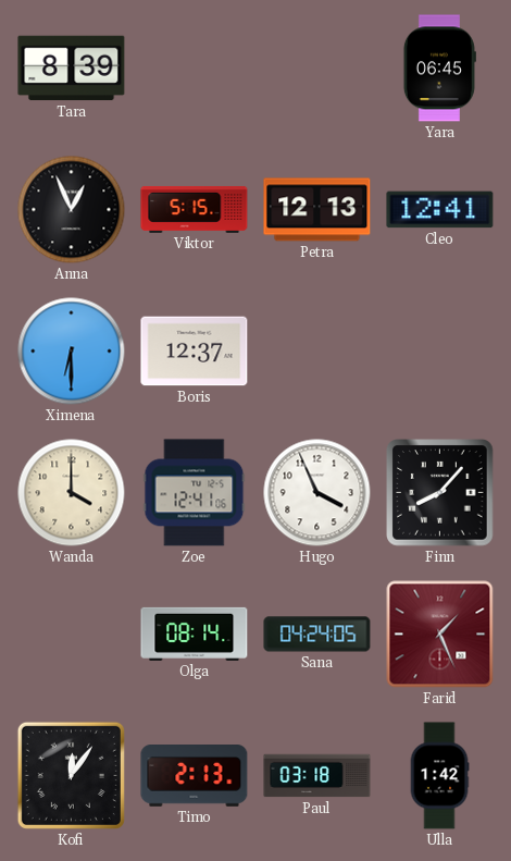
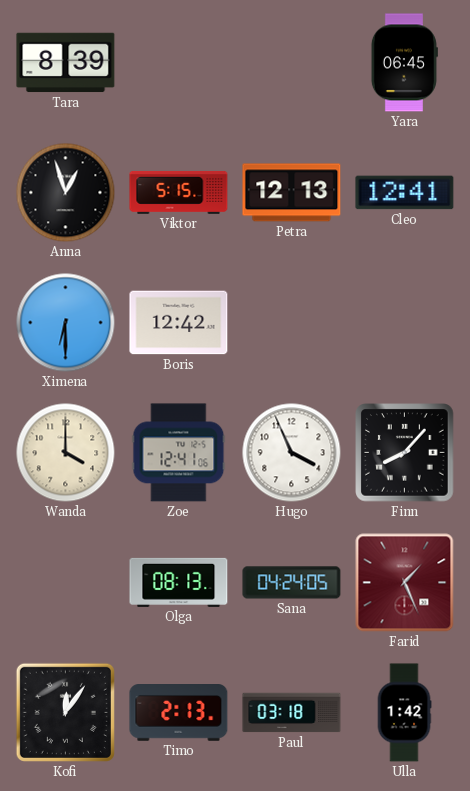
Anna: 12:56 -> 12:57 (66, 193)
Boris: 12:37 -> 12:42 (179, 323)
Olga: 08:14 -> 08:13 (179, 582)
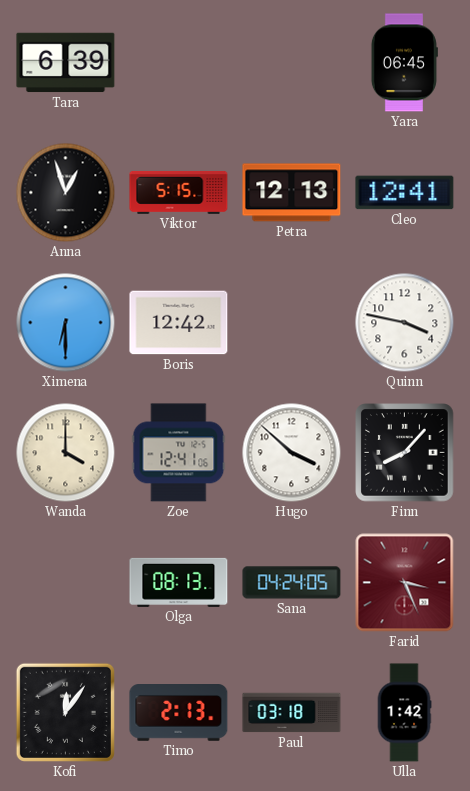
Tara: 8:39 -> 6:39 (66, 63)
Quinn: none -> 3:47 (405, 323)
Hugo: 3:56 -> 3:52 (292, 453)
Farid: 1:26 -> 3:26 (405, 583)
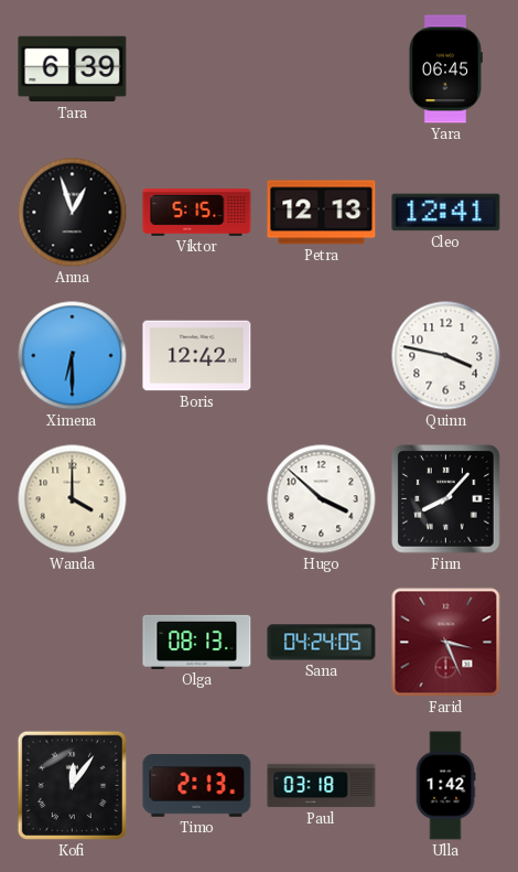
Zoe: 12:41 -> none (179, 453)
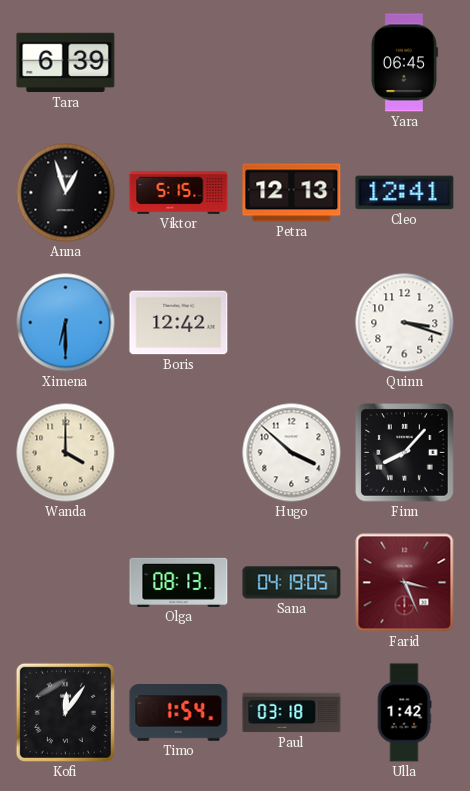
Quinn: 3:47 -> 3:18 (405, 323)
Sana: 04:24 -> 04:19 (292, 583)
Timo: 2:13 -> 1:54 (179, 713)
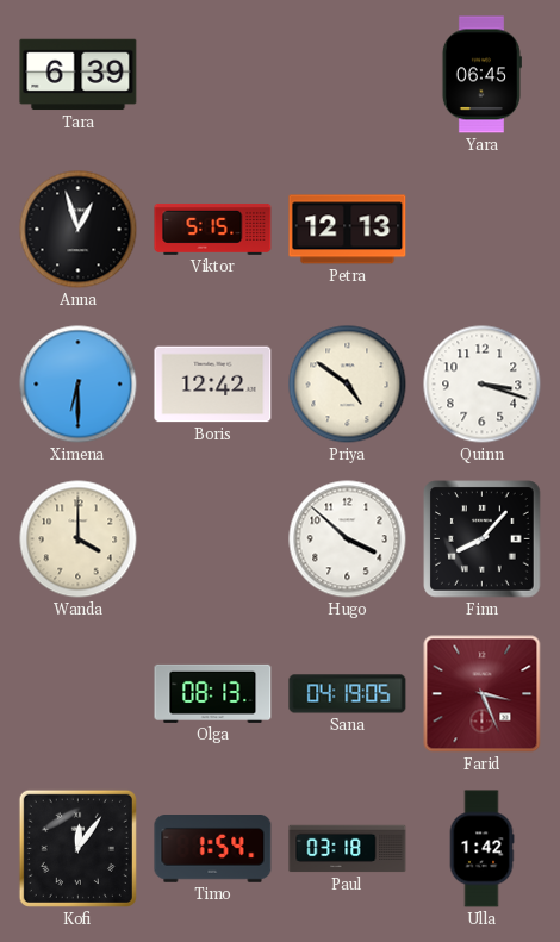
Cleo: 12:41 -> none (405, 193)
Priya: none -> 4:51 (348, 385)
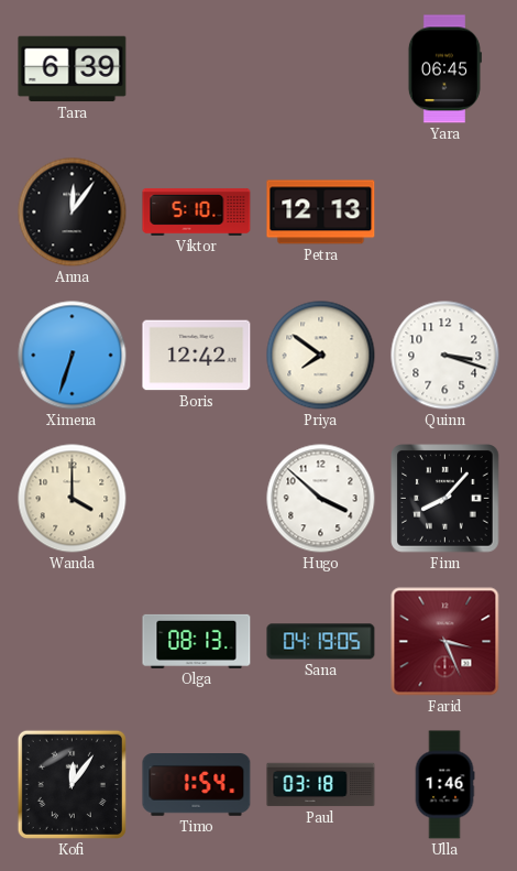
Anna: 12:57 -> 12:06 (73, 213)
Viktor: 5:15 -> 5:10 (197, 211)
Ximena: 6:30 -> 6:33 (73, 356)
Priya: 4:51 -> 7:51 (321, 356)
Ulla: 1:42 -> 1:46 (444, 785)
